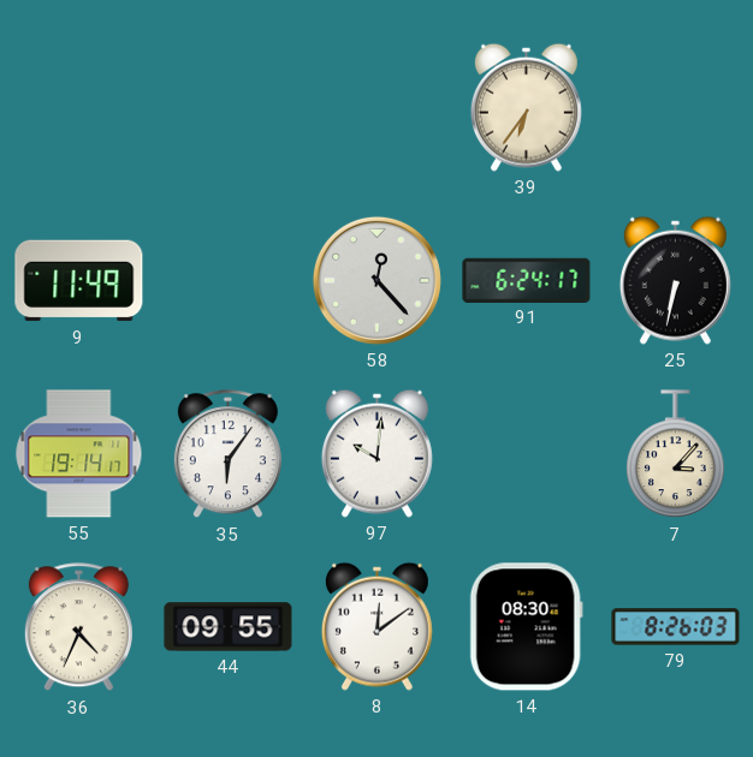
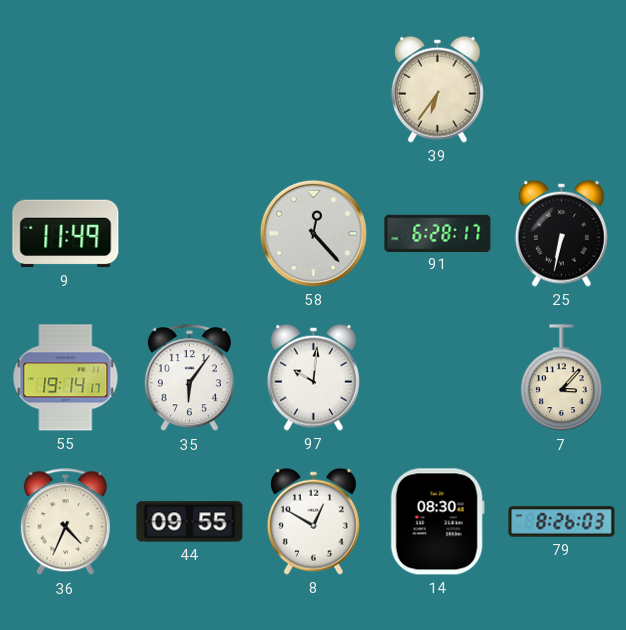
91: 6:24 -> 6:28 (438, 233)
8: 12:09 -> 12:50 (313, 521)
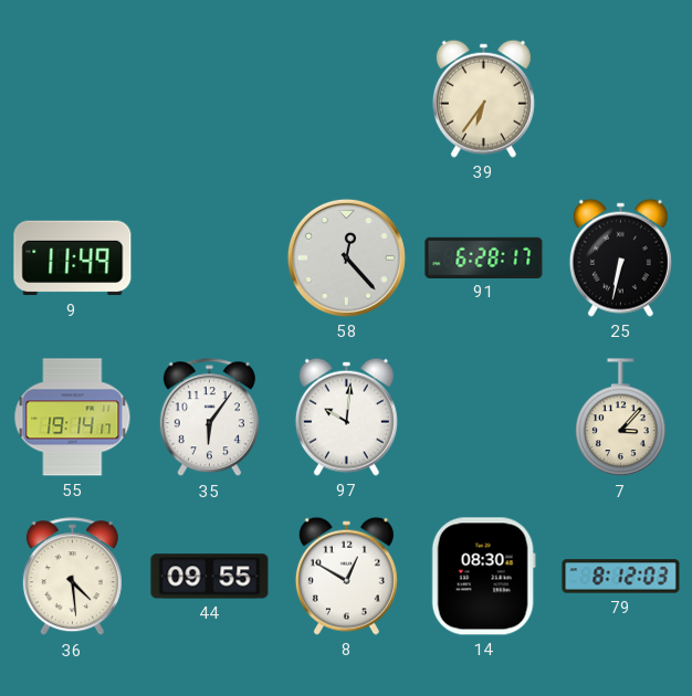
36: 4:34 -> 4:29 (72, 577)
79: 8:26 -> 8:12 (621, 577)
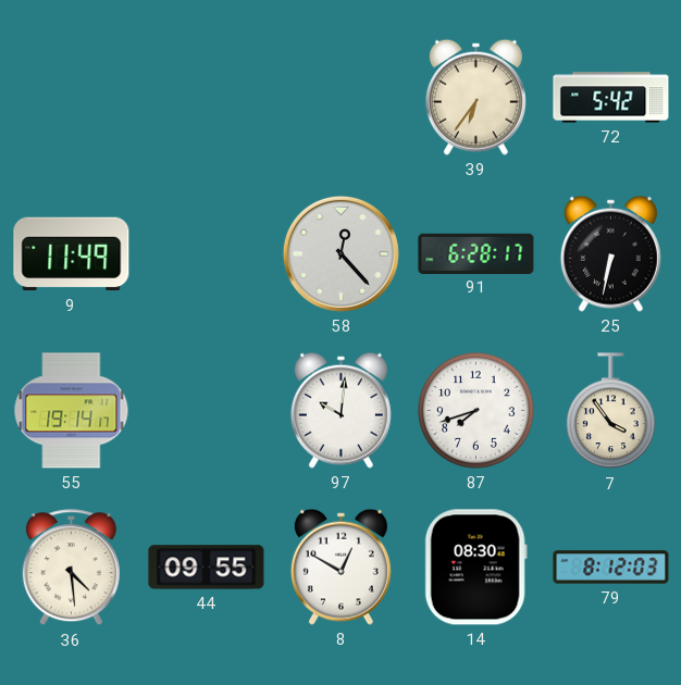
72: none -> 5:42 (611, 98)
35: 6:06 -> none (209, 418)
87: none -> 7:42 (476, 411)
7: 3:07 -> 3:54 (611, 411)
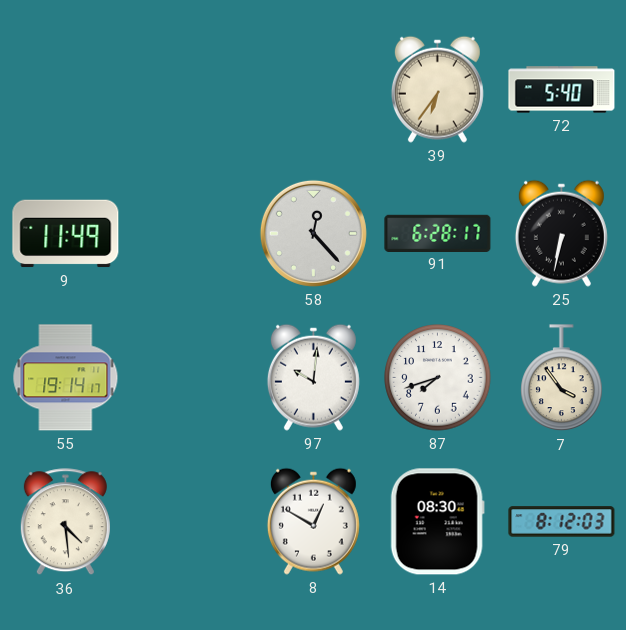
72: 5:42 -> 5:40 (562, 90)
44: 09:55 -> none (207, 568)
